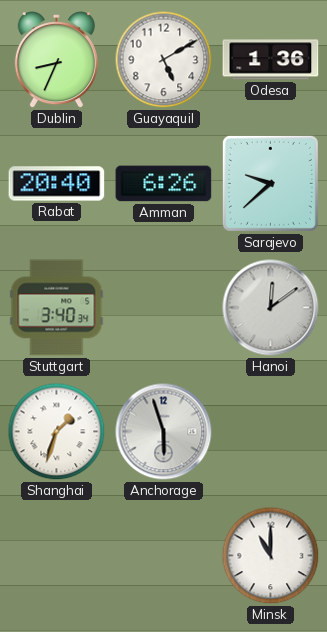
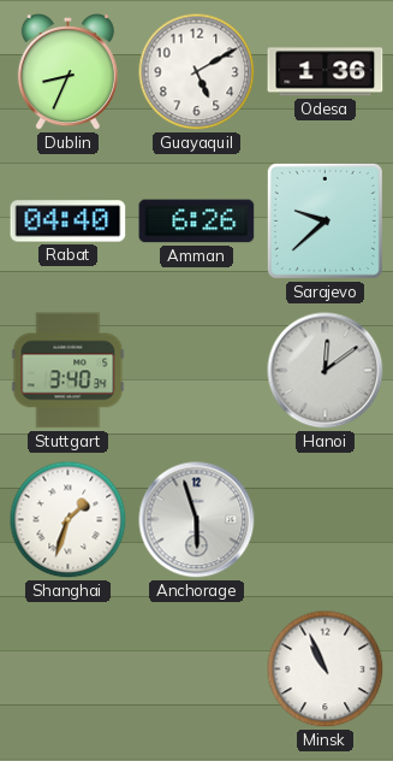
Rabat: 20:40 -> 04:40 (69, 222)
Minsk: 11:00 -> 10:56 (326, 669)
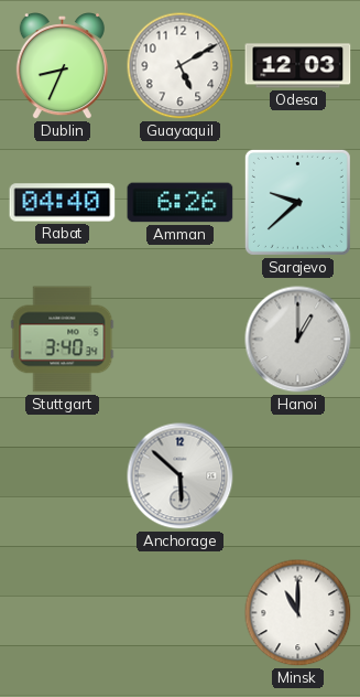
Odesa: 1:36 -> 12:03 (298, 66)
Hanoi: 12:09 -> 1:00 (298, 340)
Shanghai: 1:33 -> none (69, 520)
Anchorage: 5:57 -> 5:52 (181, 476)
Minsk: 10:56 -> 11:00 (298, 613)
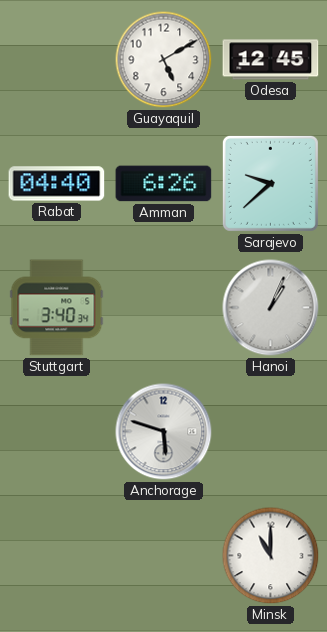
Dublin: 8:34 -> none (62, 67)
Odesa: 12:03 -> 12:45 (271, 60)
Hanoi: 1:00 -> 1:04 (271, 308)
Anchorage: 5:52 -> 5:48 (164, 432)
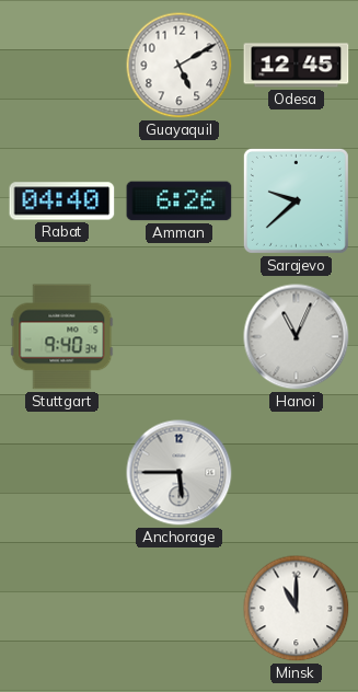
Stuttgart: 3:40 -> 9:40 (62, 337)
Hanoi: 1:04 -> 11:04 (297, 337)
Anchorage: 5:48 -> 5:45 (180, 473)
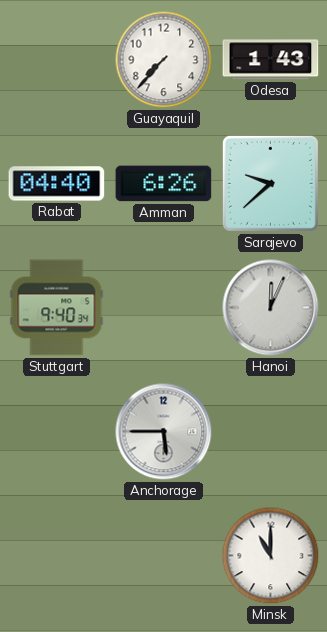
Guayaquil: 5:10 -> 7:37 (164, 60)
Odesa: 12:45 -> 1:43 (271, 60)
Hanoi: 11:04 -> 12:04 (271, 308)
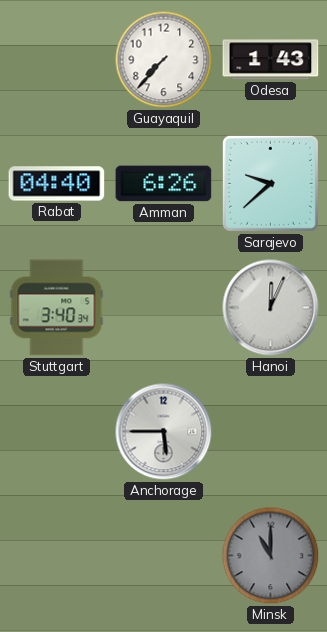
Stuttgart: 9:40 -> 3:40 (57, 308)
Minsk dial: white -> grey (271, 556)
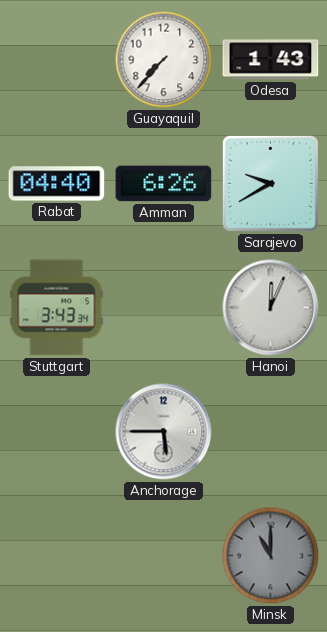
Sarajevo: 9:38 -> 9:40 (270, 183)
Stuttgart: 3:40 -> 3:43 (57, 308)
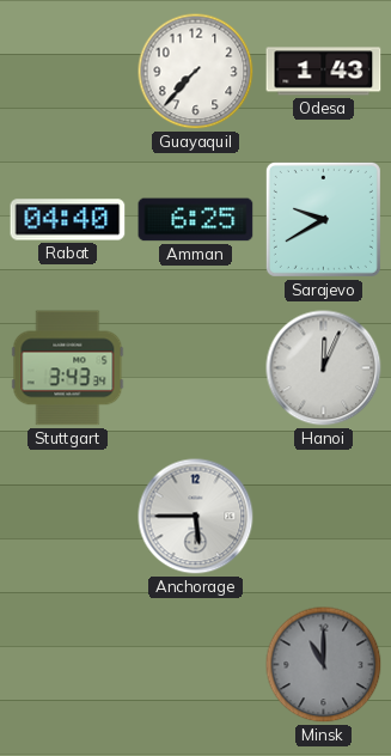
Amman: 6:26 -> 6:25 (196, 220)
